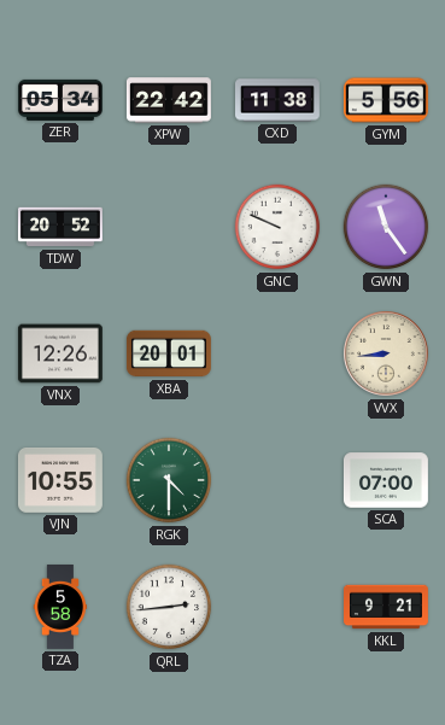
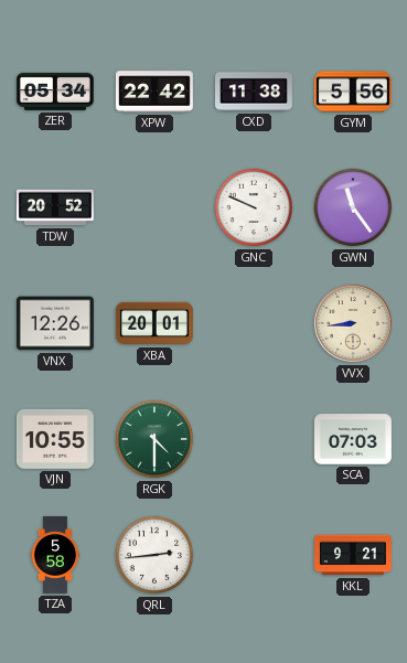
SCA: 07:00 -> 07:03 (353, 439)
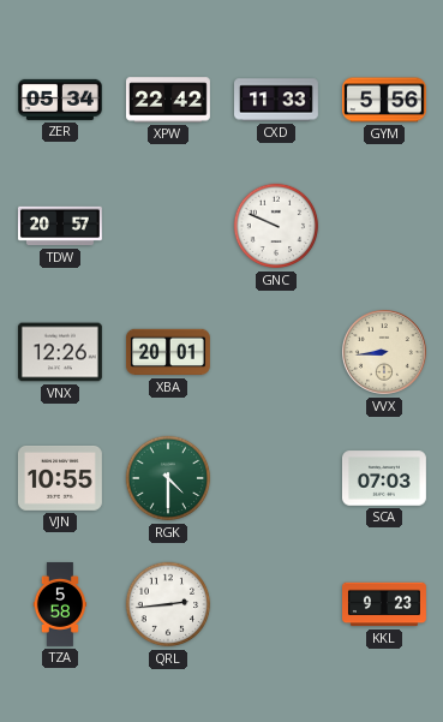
CXD: 11:38 -> 11:33 (277, 100)
TDW: 20:52 -> 20:57 (60, 226)
GWN: 11:24 -> none (353, 207)
KKL: 9:21 -> 9:23 (385, 604)
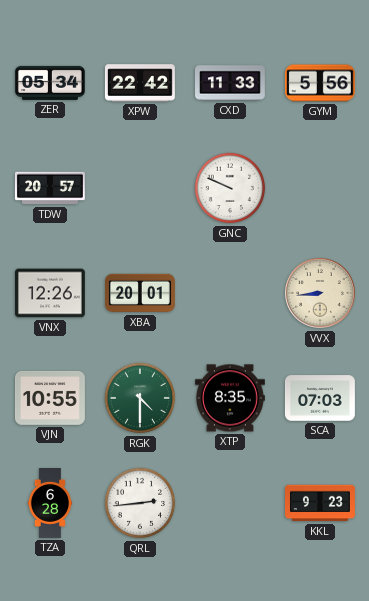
XTP: none -> 8:35 (230, 398)
TZA: 5:58 -> 6:28 (50, 504)
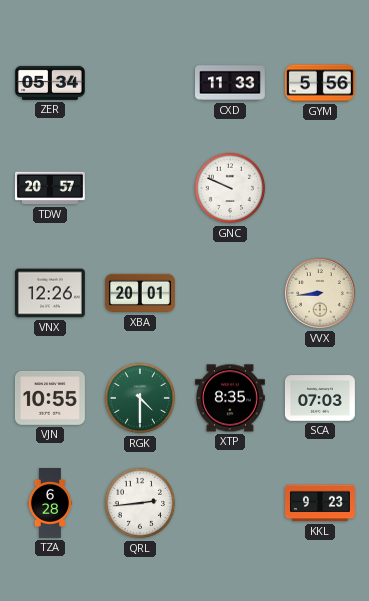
XPW: 22:42 -> none (140, 83)
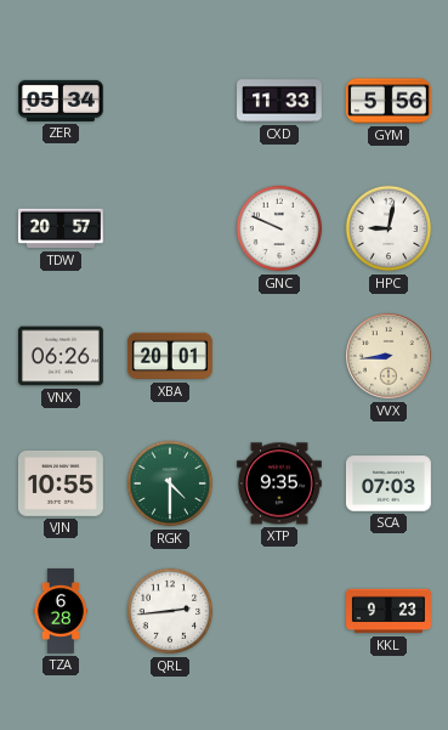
HPC: none -> 9:02 (389, 228)
VNX: 12:26 -> 06:26 (61, 356)
XTP: 8:35 -> 9:35 (279, 483)
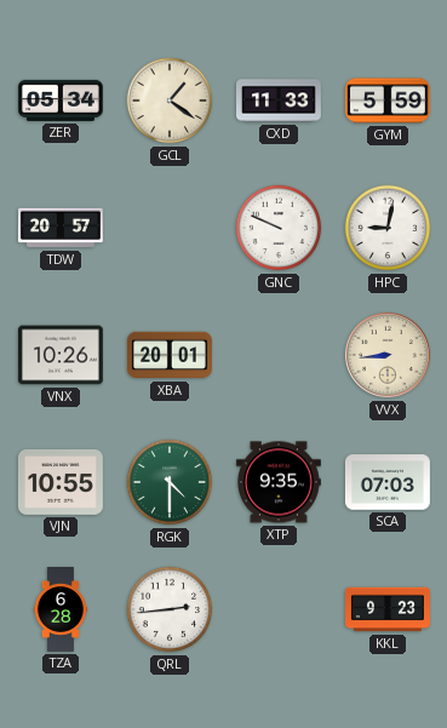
GCL: none -> 1:21 (170, 101)
GYM: 5:56 -> 5:59 (388, 101)
VNX: 06:26 -> 10:26 (61, 355)
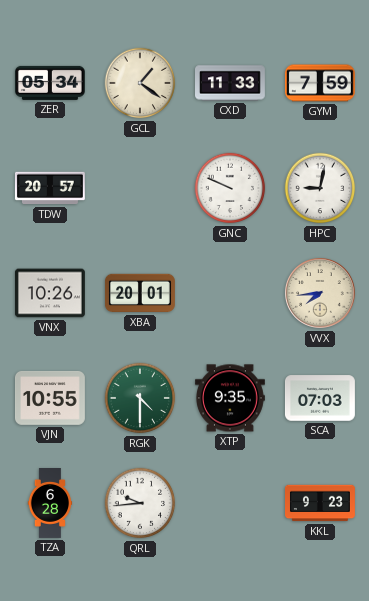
GYM: 5:59 -> 7:59 (320, 83)
VVX: 8:44 -> 7:44 (321, 294)
QRL: 2:44 -> 9:44 (140, 503)
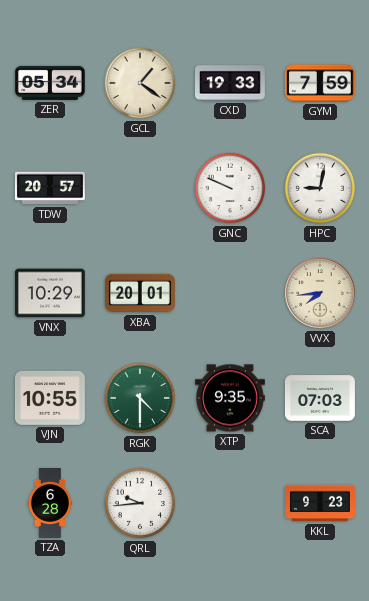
CXD: 11:33 -> 19:33 (231, 83)
VNX: 10:26 -> 10:29 (50, 293)
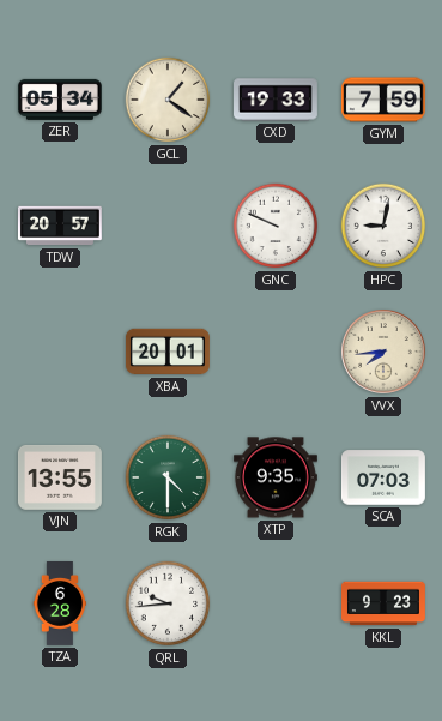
VNX: 10:29 -> none (50, 293)
VJN: 10:55 -> 13:55 (60, 477)
